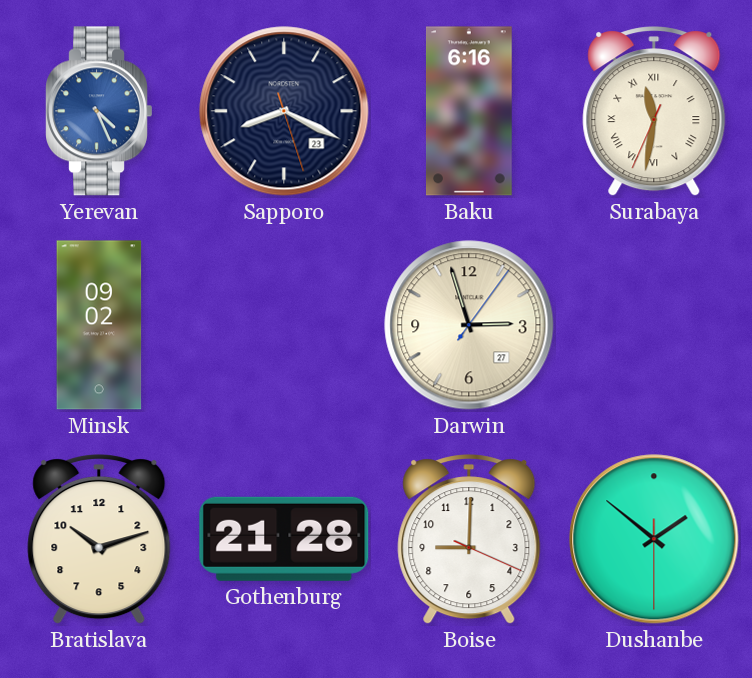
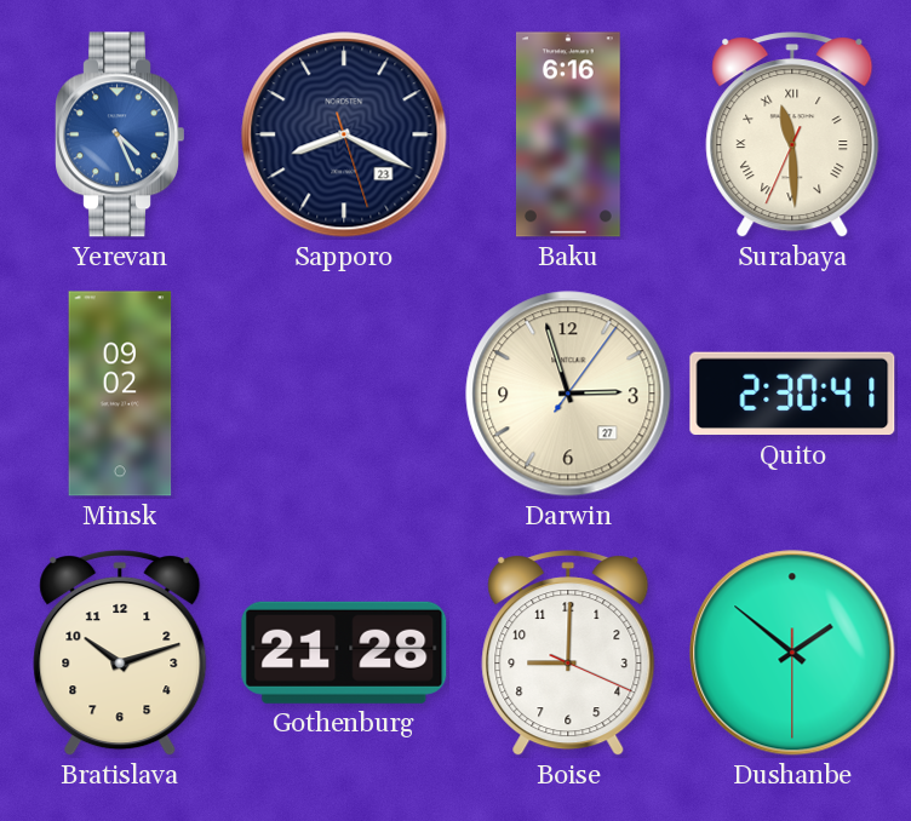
Surabaya: 11:31 -> 11:29 (792, 136)
Quito: none -> 2:30 (792, 394)
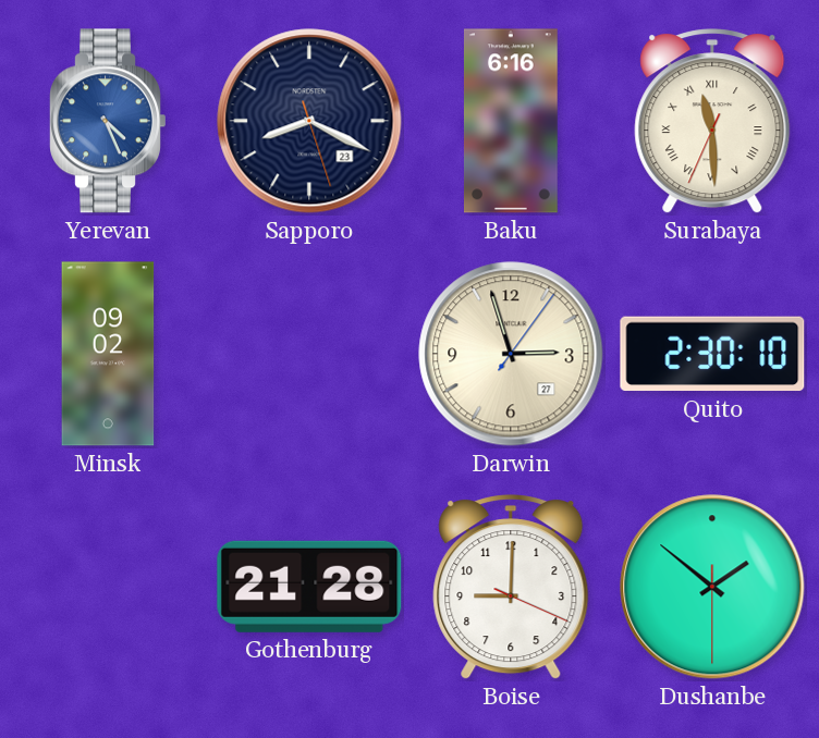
Quito: 2:30:41 -> 2:30:10 (712, 354)
Bratislava: 10:12 -> none (120, 654)
